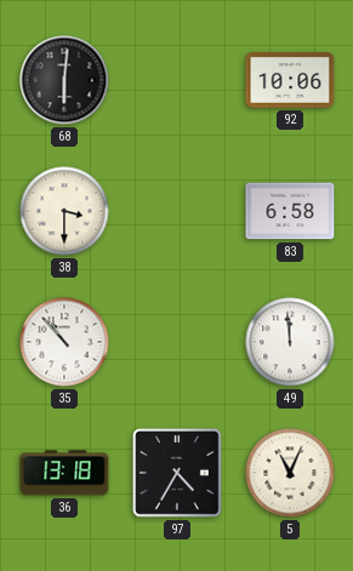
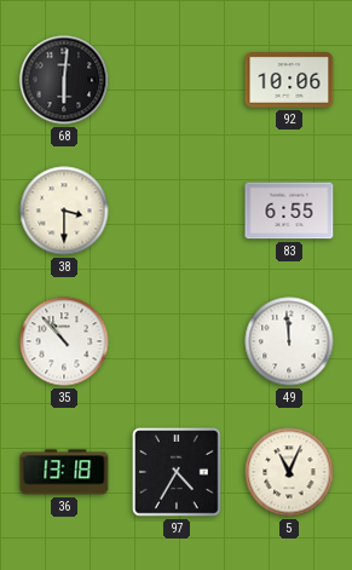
83: 6:58 -> 6:55 (289, 211)
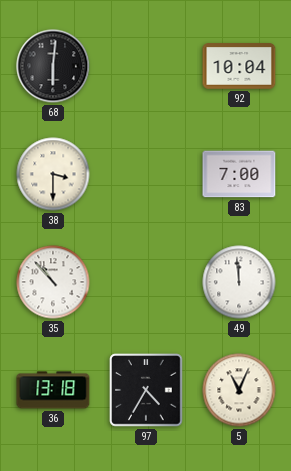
92: 10:06 -> 10:04 (239, 66)
83: 6:55 -> 7:00 (239, 174)
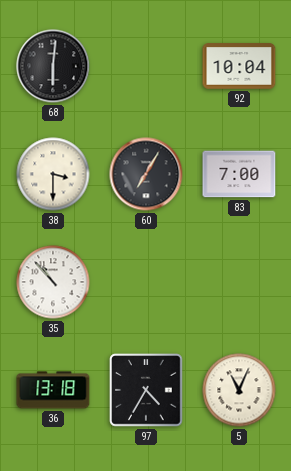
60: none -> 7:05 (146, 174)
49: 11:59 -> none (239, 282)
